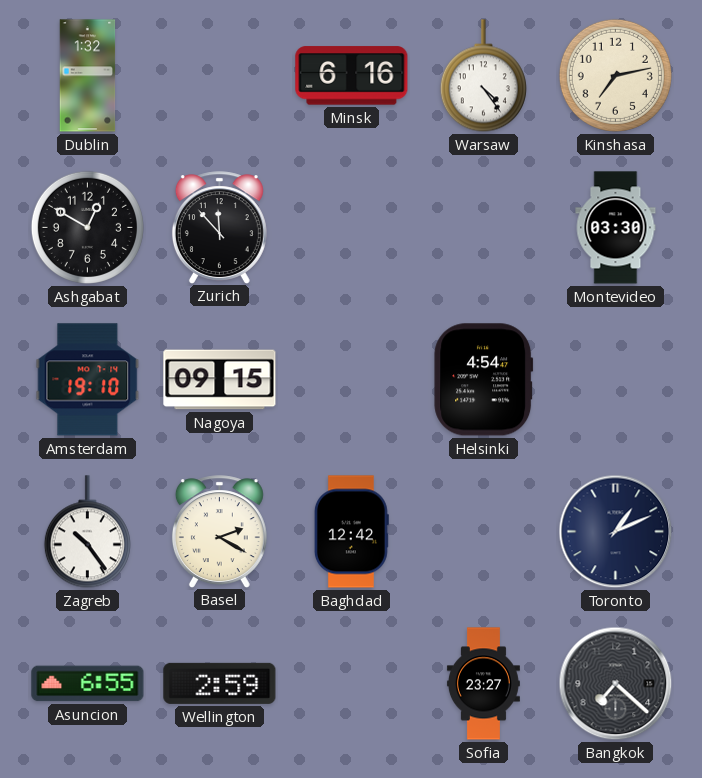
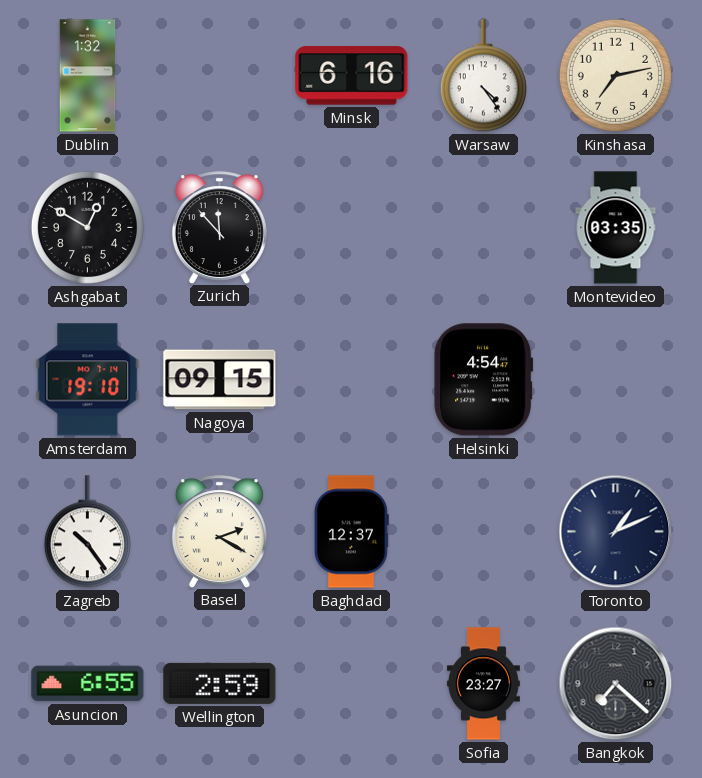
Montevideo: 03:30 -> 03:35 (616, 228)
Baghdad: 12:42 -> 12:37 (351, 532)
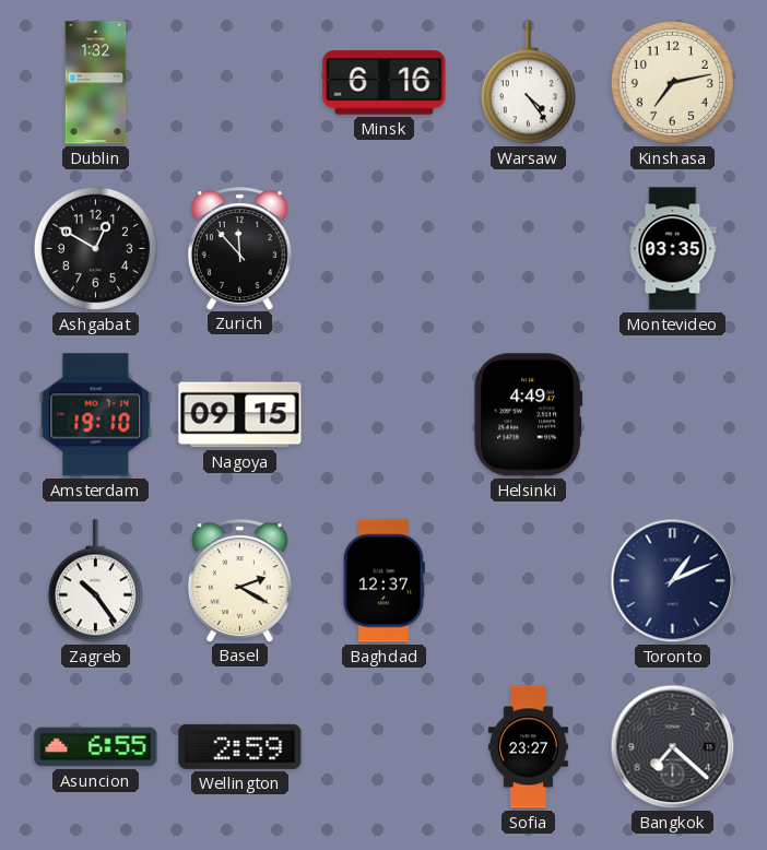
Helsinki: 4:54 -> 4:49 (529, 415)
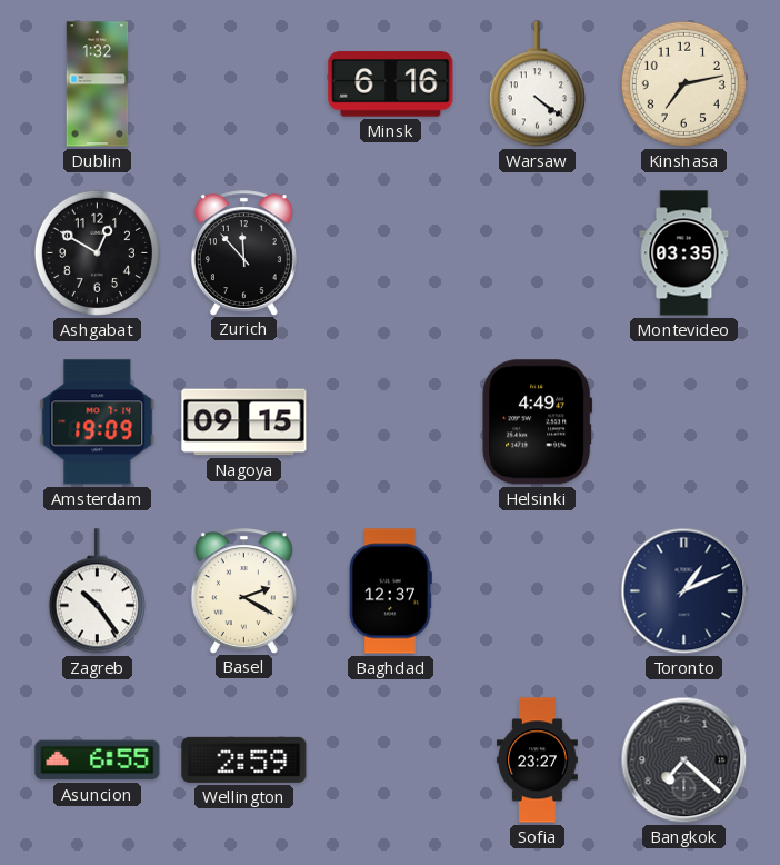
Warsaw: 4:24 -> 4:21 (537, 84)
Amsterdam: 19:10 -> 19:09 (98, 422)
